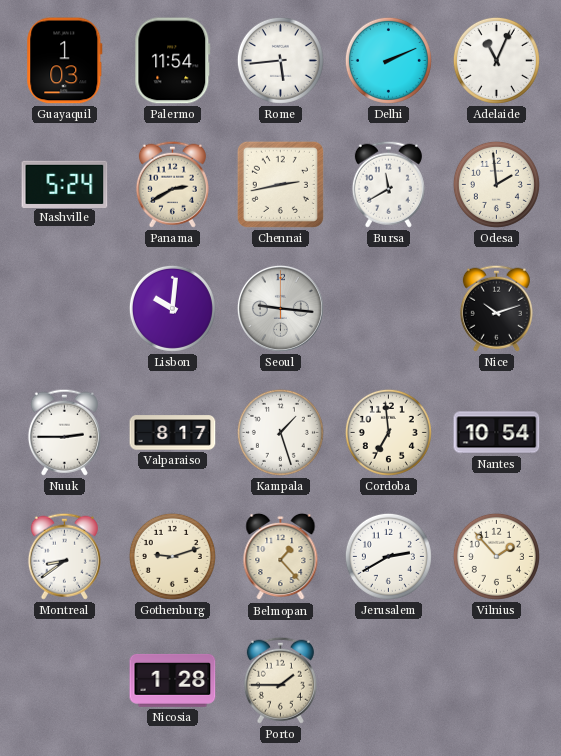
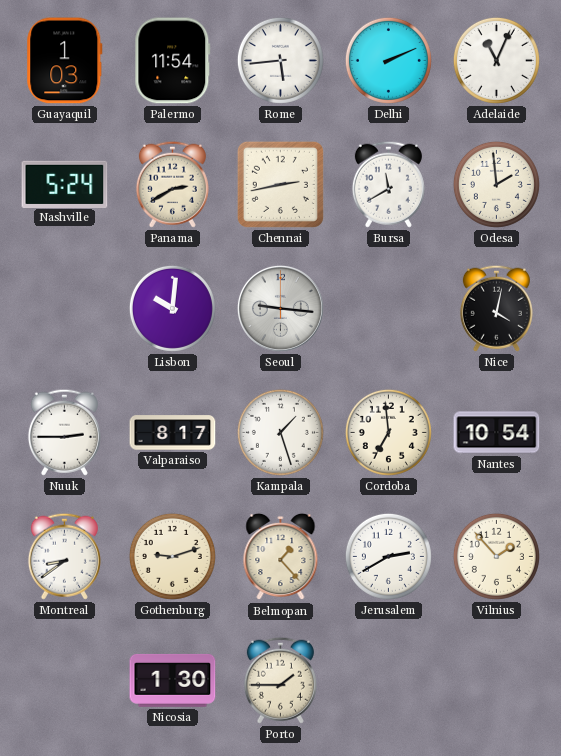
Nice: 10:12 -> 4:02 (496, 308)
Nicosia: 1:28 -> 1:30 (173, 680)
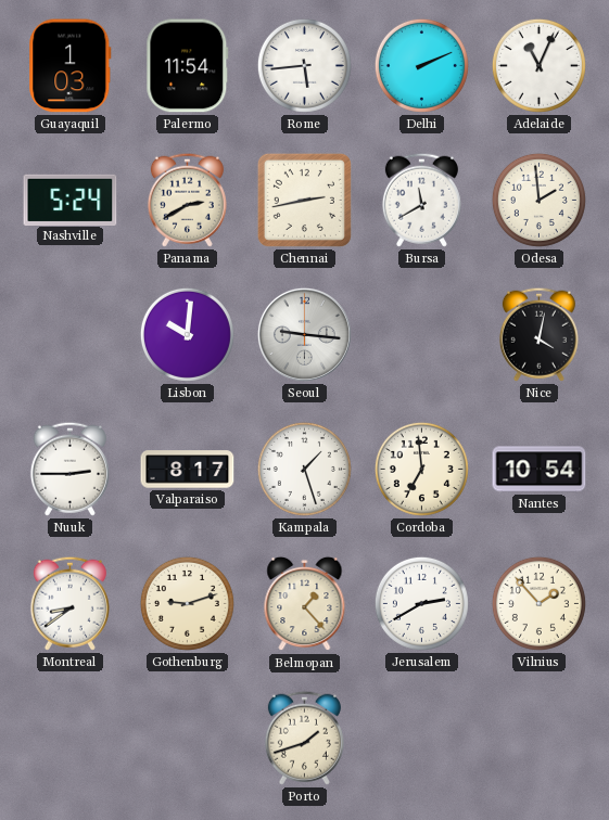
Nicosia: 1:30 -> none (173, 680)
Porto: 1:45 -> 1:42 (304, 738)
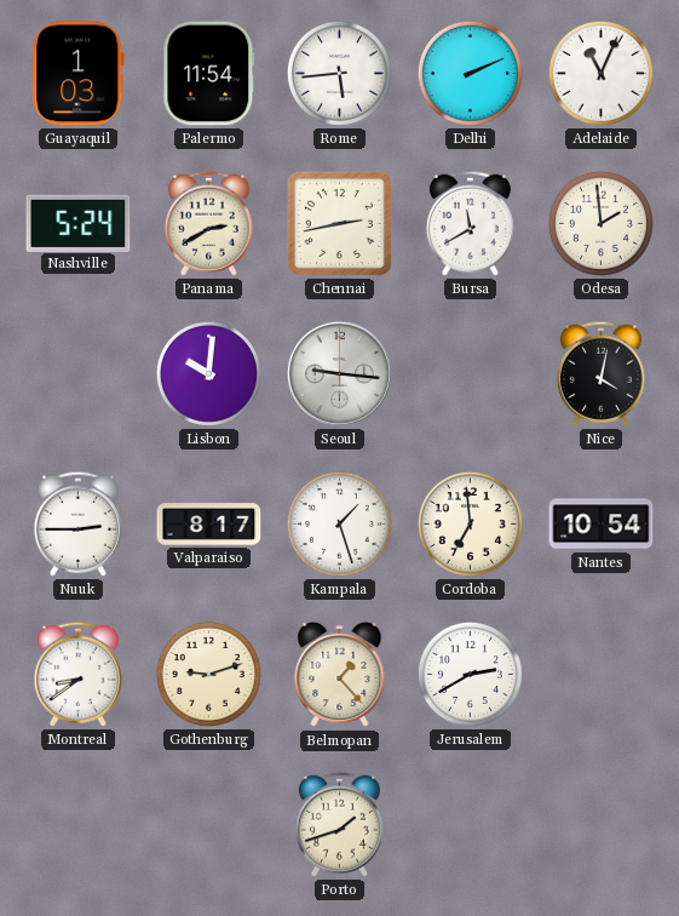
Vilnius: 1:53 -> none (538, 603)
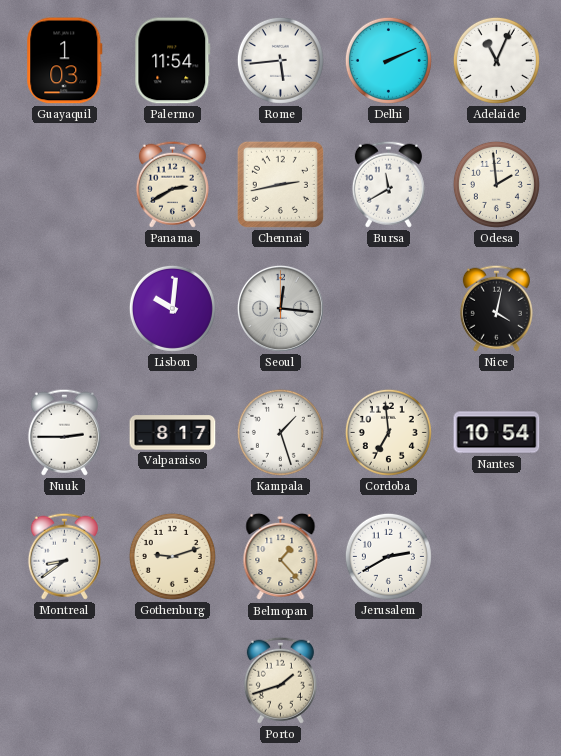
Nashville: 5:24 -> none (79, 223)
Seoul: 9:16 -> 12:16 (280, 308)
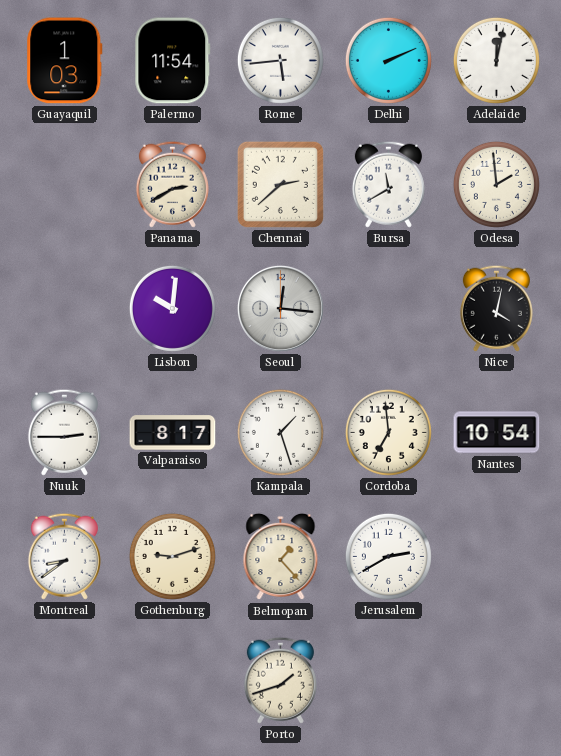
Adelaide: 11:04 -> 12:02 (496, 60)
Chennai: 2:43 -> 2:38 (280, 184)
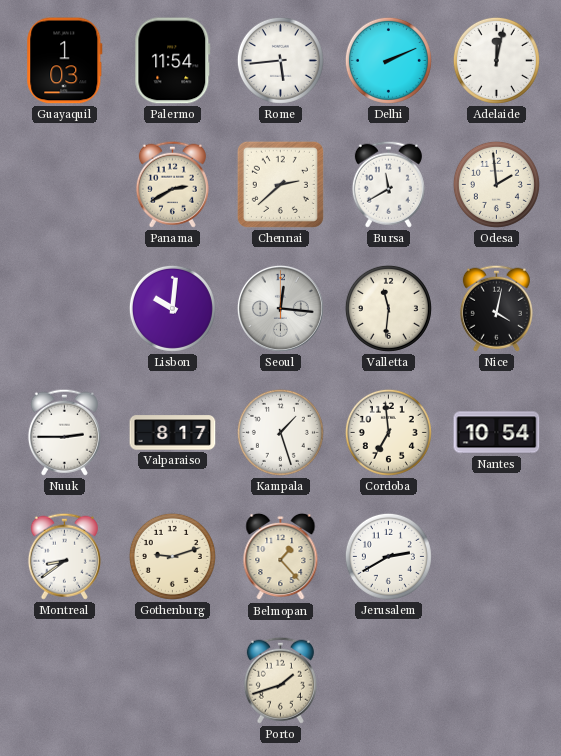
Valletta: none -> 11:31 (388, 308)
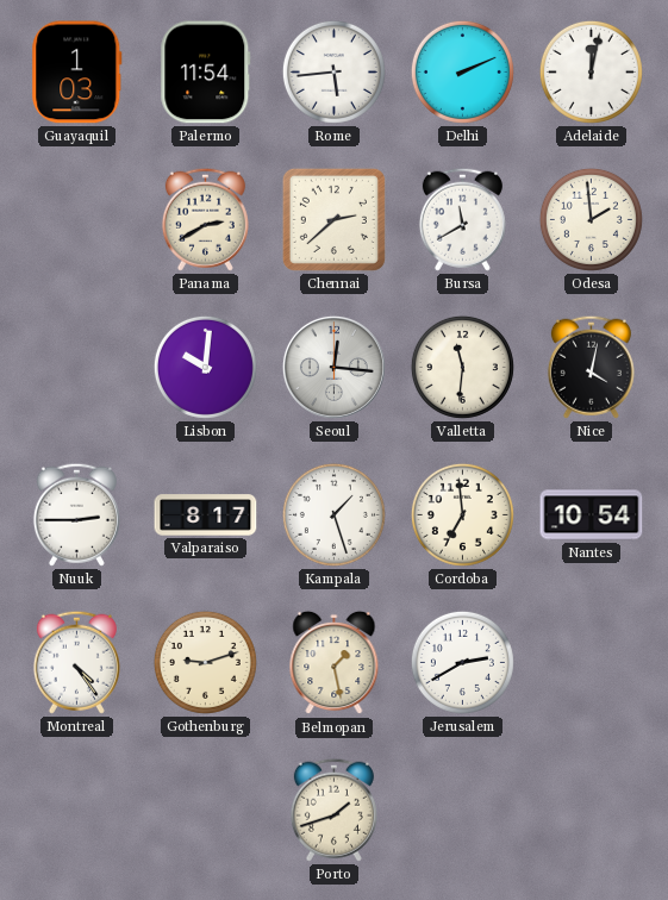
Montreal: 8:39 -> 4:24 (76, 662)
Belmopan: 1:23 -> 1:28 (335, 663)
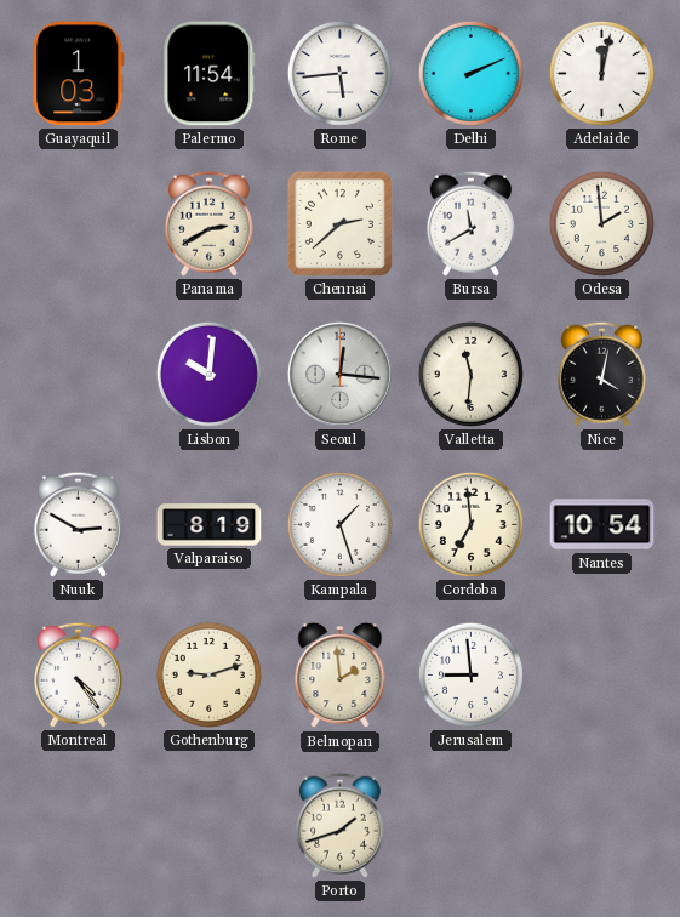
Nuuk: 2:45 -> 2:50 (78, 524)
Valparaiso: 8:17 -> 8:19 (210, 525)
Belmopan: 1:28 -> 1:59 (341, 676)
Jerusalem: 2:40 -> 8:59 (470, 674)
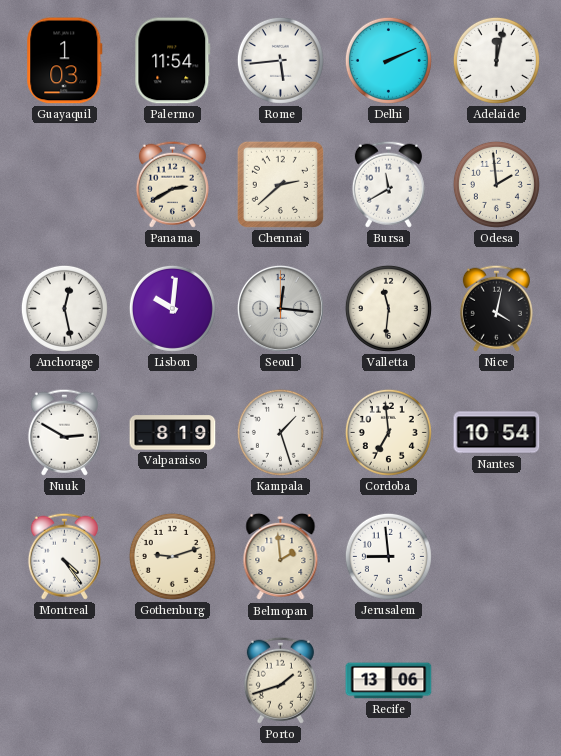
Anchorage: none -> 12:28 (64, 308)
Recife: none -> 13:06 (389, 681)
